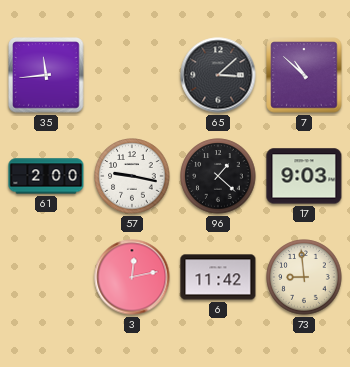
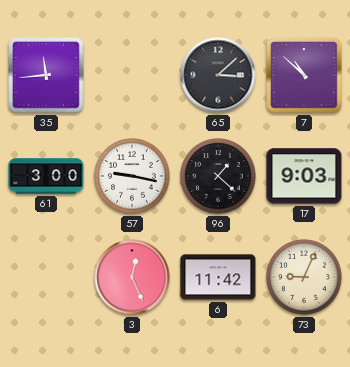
61: 2:00 -> 3:00 (46, 176)
3: 12:13 -> 12:26 (132, 277)
73: 8:59 -> 9:04 (304, 277)
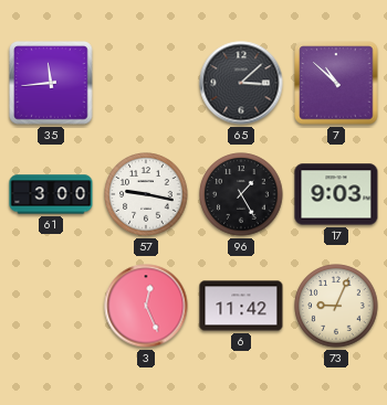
96: 1:22 -> 1:25 (241, 194)
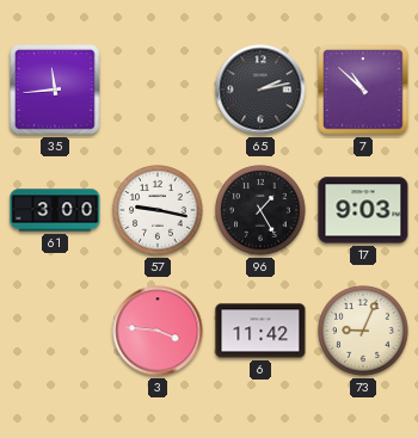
65: 3:08 -> 2:13 (260, 90)
3: 12:26 -> 3:46 (158, 331)
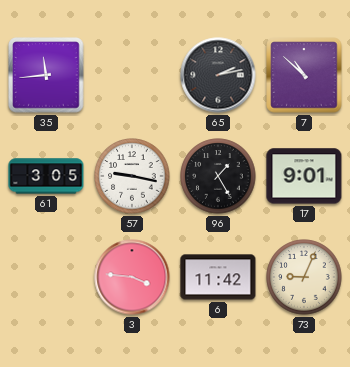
61: 3:00 -> 3:05 (46, 176)
17: 9:03 -> 9:01 (304, 176)
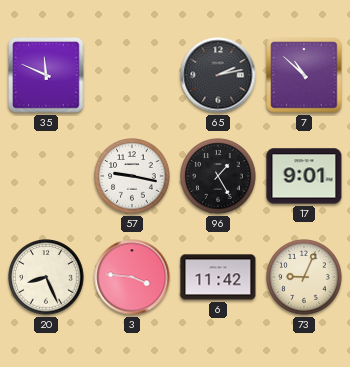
35: 11:44 -> 11:49 (46, 75)
61: 3:05 -> none (46, 176)
20: none -> 8:26 (46, 277)
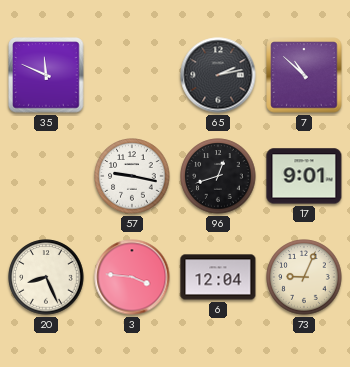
96: 1:25 -> 12:42 (218, 176)
6: 11:42 -> 12:04 (218, 277)
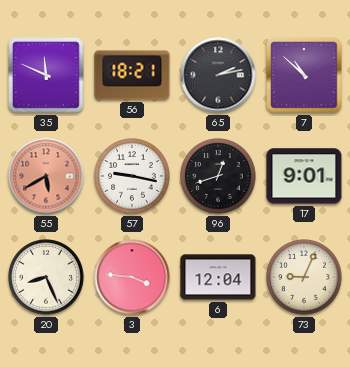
56: none -> 18:21 (132, 75)
55: none -> 5:40 (46, 176)
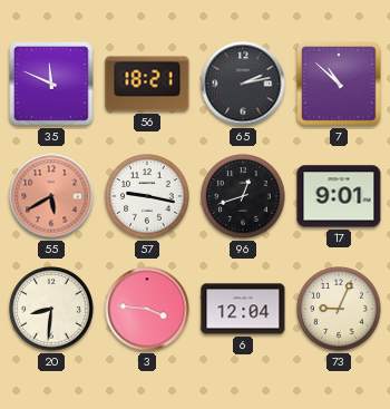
20: 8:26 -> 8:31 (51, 309)
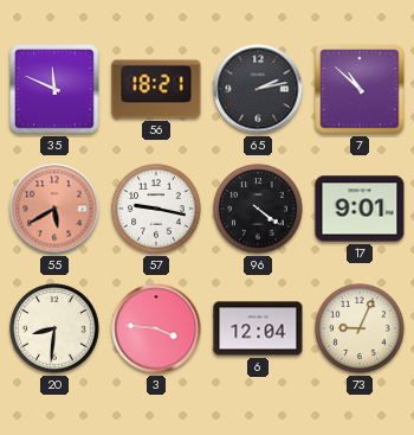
96: 12:42 -> 4:21 (258, 209)
